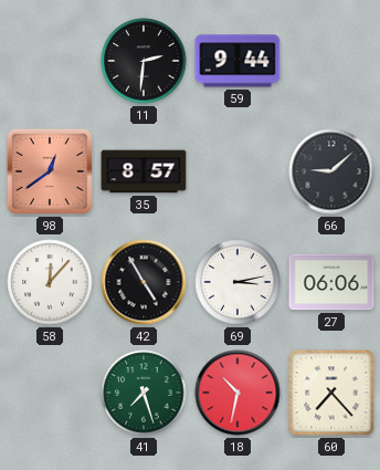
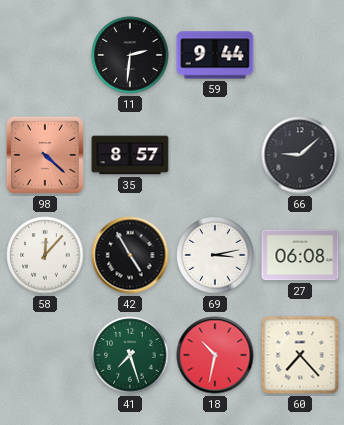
98: 12:39 -> 4:22 (45, 155)
27: 06:06 -> 06:08 (300, 255)
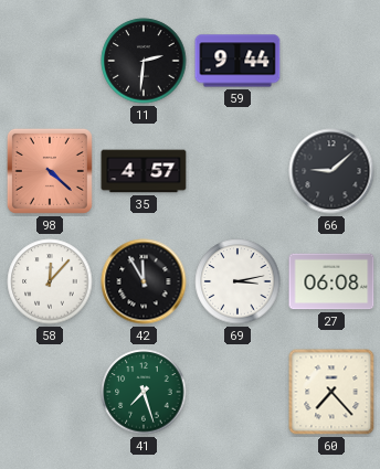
35: 8:57 -> 4:57 (144, 171)
42: 4:55 -> 11:55 (144, 281)
18: 10:32 -> none (215, 355)
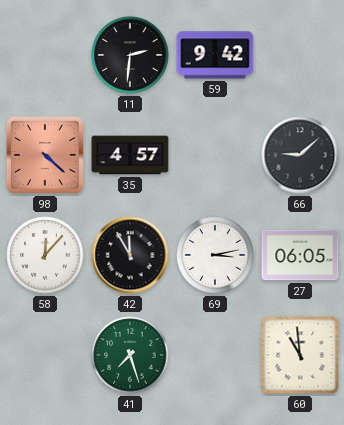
59: 9:44 -> 9:42 (215, 55)
27: 06:08 -> 06:05 (300, 255)
60: 7:23 -> 10:59 (300, 355)
